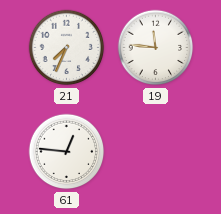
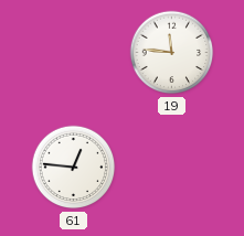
21: 7:34 -> none (67, 48)
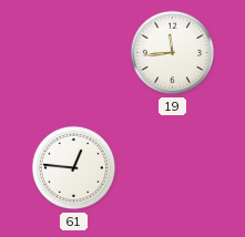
19: 11:46 -> 11:44 (173, 53)
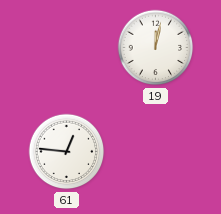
19: 11:44 -> 12:02 (156, 48)
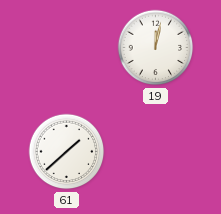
61: 12:46 -> 1:38 (67, 152)
